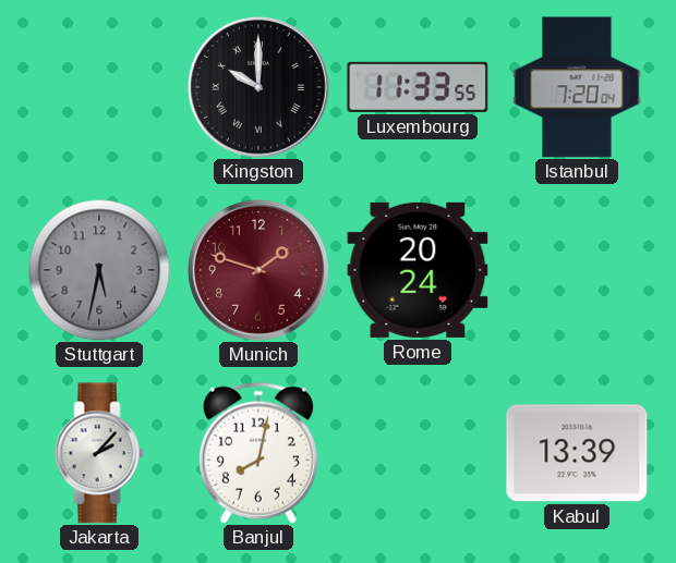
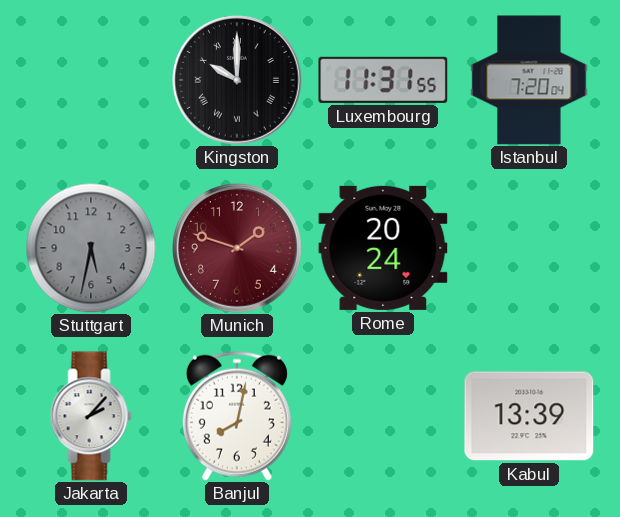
Luxembourg: 11:33 -> 11:31 (383, 80)
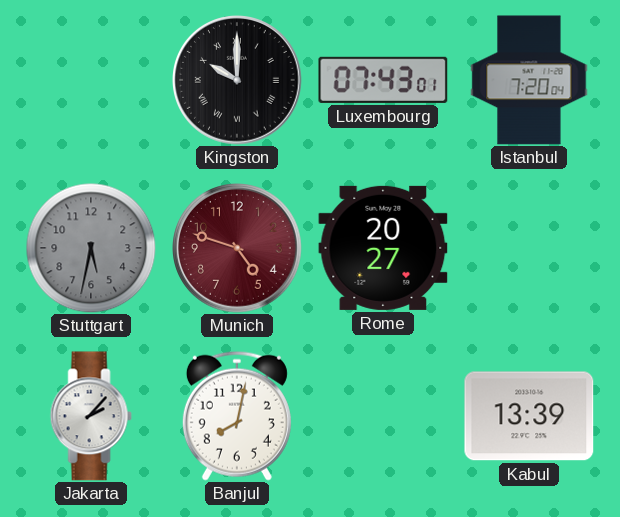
Luxembourg: 11:31 -> 07:43 (383, 80)
Munich: 1:48 -> 4:48 (238, 249)
Rome: 20:24 -> 20:27 (383, 248)
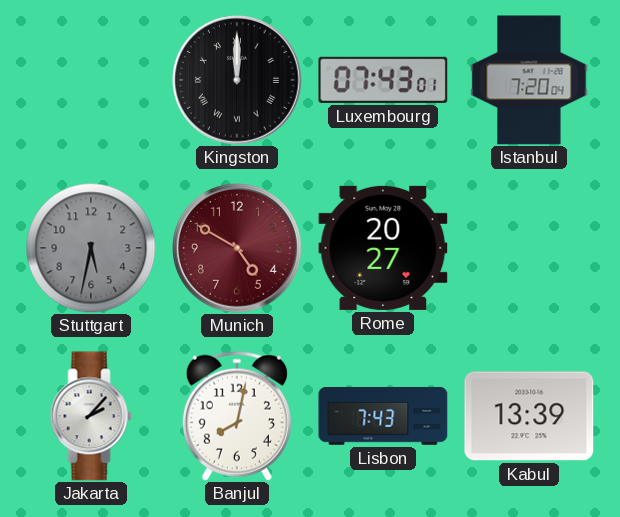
Kingston: 10:00 -> 12:00 (238, 81)
Munich: 4:48 -> 4:50 (238, 249)
Lisbon: none -> 7:43 (383, 416)
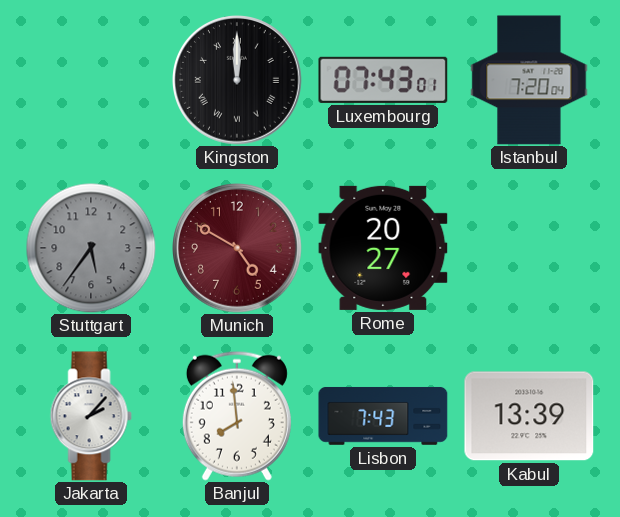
Stuttgart: 5:32 -> 5:36 (91, 248)
Banjul: 8:02 -> 7:59 (237, 416)
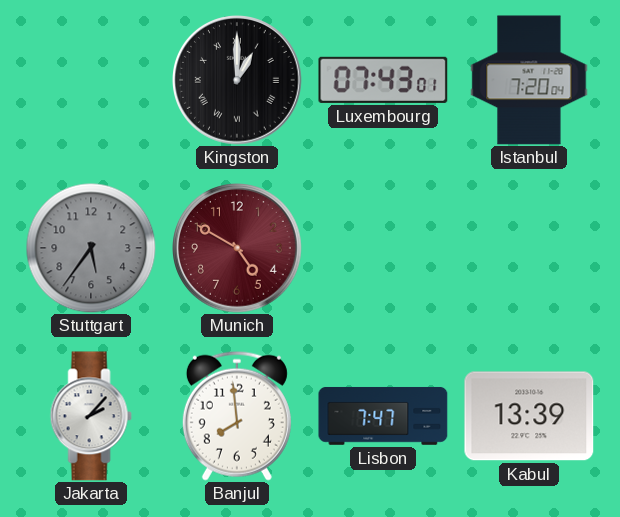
Kingston: 12:00 -> 1:00 (238, 81)
Rome: 20:27 -> none (383, 248)
Lisbon: 7:43 -> 7:47 (383, 416)
